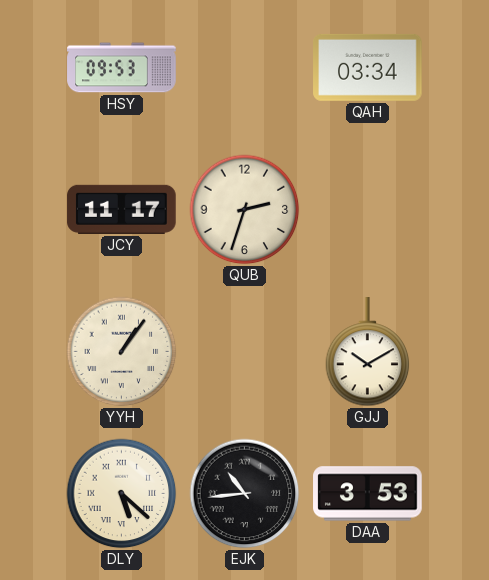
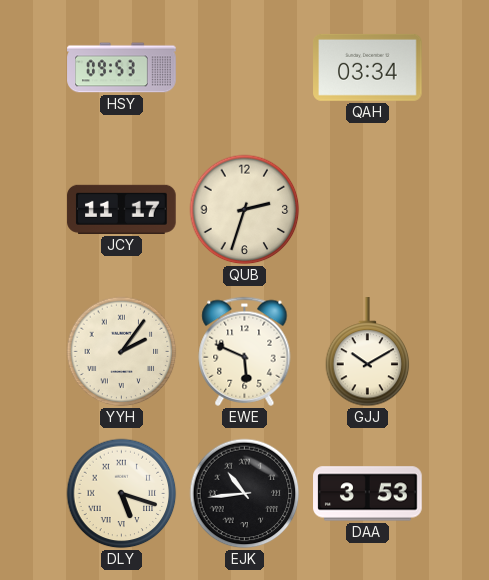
YYH: 1:06 -> 2:06 (122, 352)
EWE: none -> 5:49 (245, 351)
DLY: 5:22 -> 5:18 (122, 494)
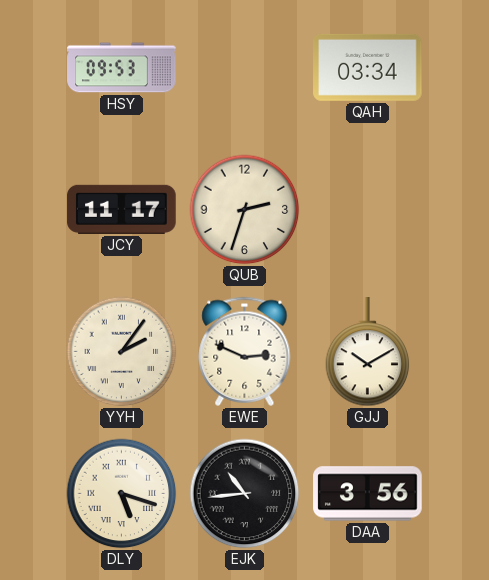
EWE: 5:49 -> 2:49 (245, 351)
DAA: 3:53 -> 3:56 (368, 494)
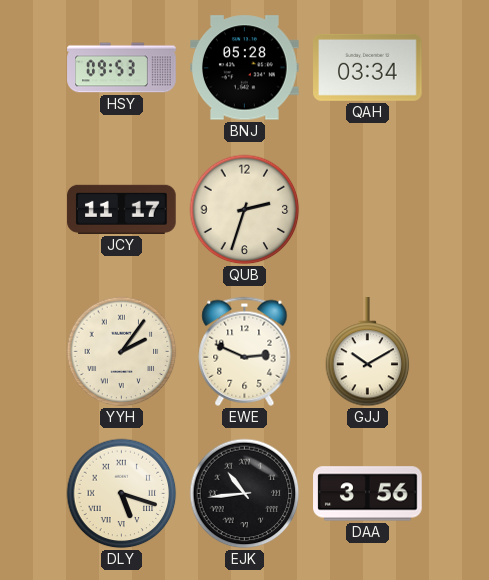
BNJ: none -> 05:28 (245, 68)
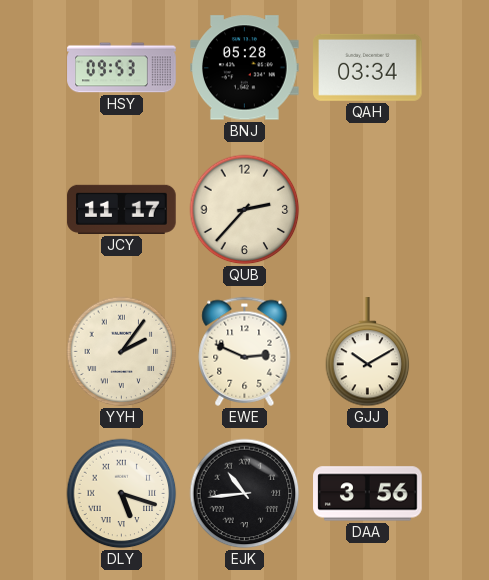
QUB: 2:33 -> 2:37 (245, 210)
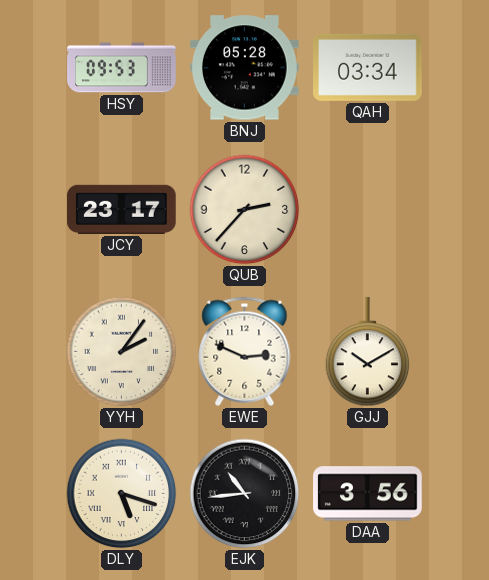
JCY: 11:17 -> 23:17 (122, 209)
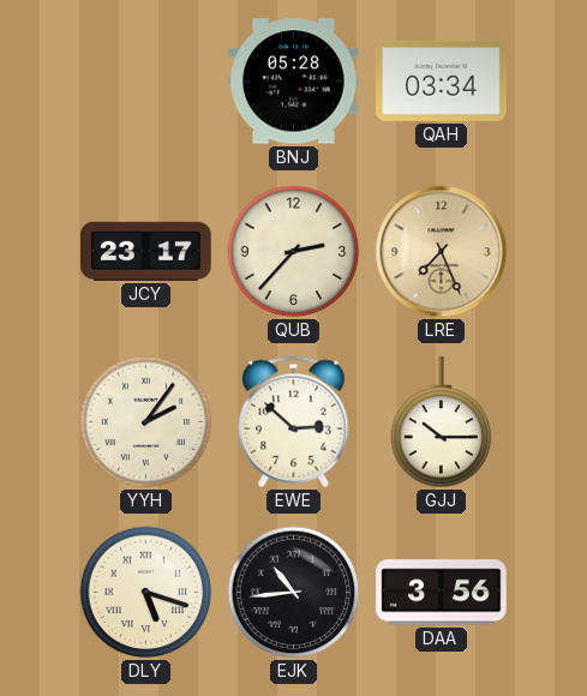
HSY: 09:53 -> none (122, 68)
LRE: none -> 7:26 (442, 252)
EWE: 2:49 -> 2:52 (294, 421)
GJJ: 10:10 -> 10:15 (442, 422)
